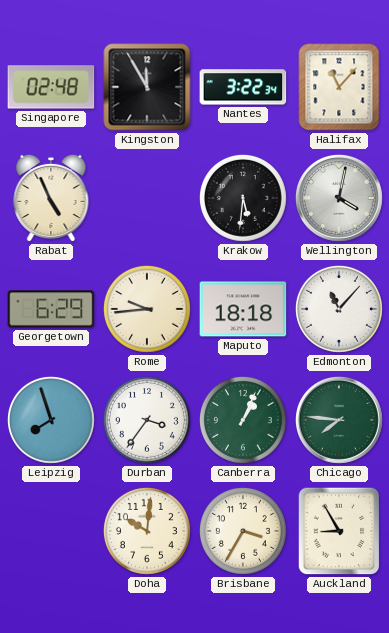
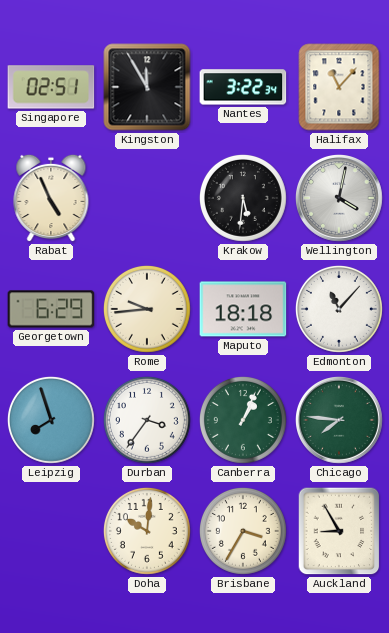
Singapore: 02:48 -> 02:51 (51, 87)
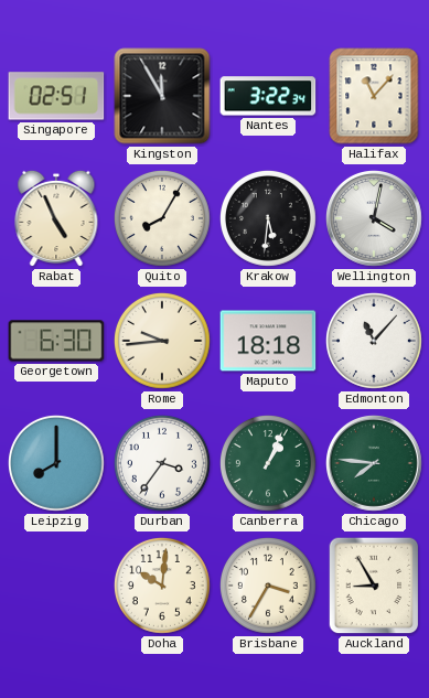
Quito: none -> 8:05 (162, 218)
Georgetown: 6:29 -> 6:30 (56, 341)
Leipzig: 7:57 -> 8:00 (56, 463)
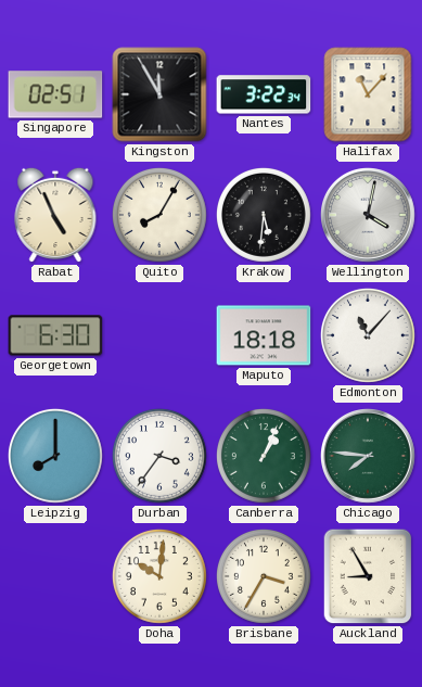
Rome: 9:44 -> none (162, 341)
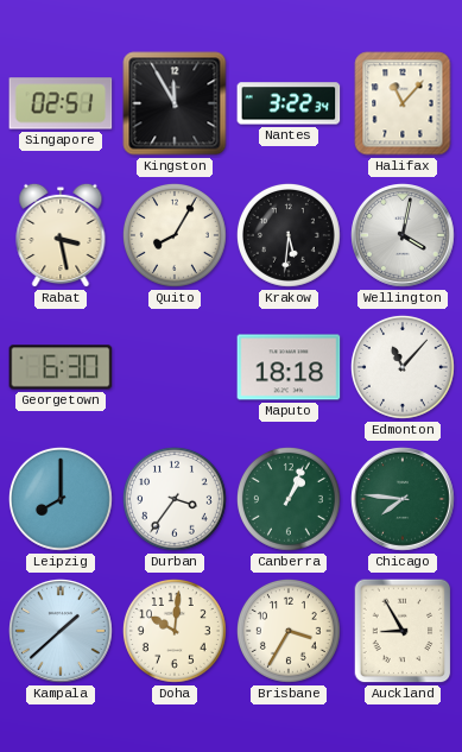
Rabat: 4:56 -> 3:28 (61, 235)
Kampala: none -> 1:38 (62, 632)
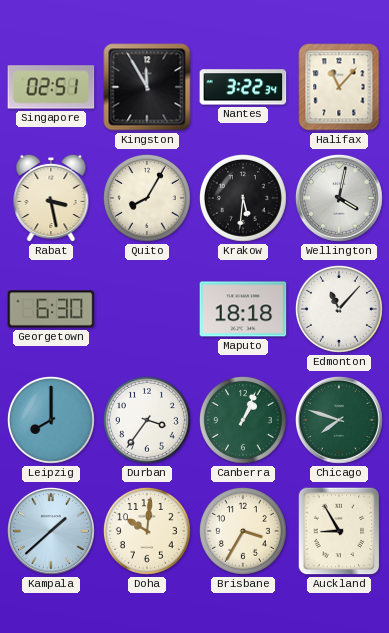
Chicago: 7:46 -> 7:48 (340, 421)
